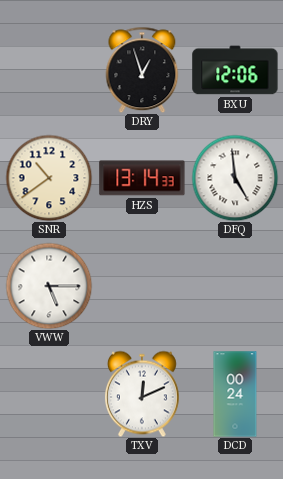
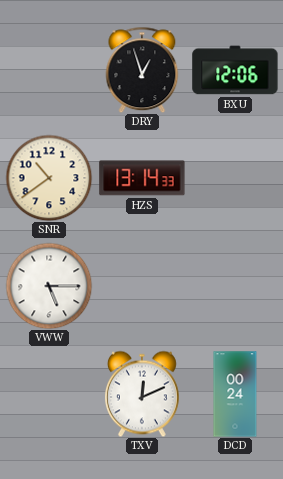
DFQ: 4:59 -> none (235, 178)
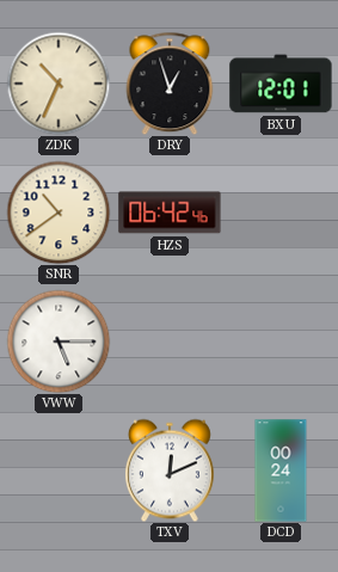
ZDK: none -> 10:34 (59, 84)
BXU: 12:06 -> 12:01 (281, 84)
HZS: 13:14 -> 06:42 (170, 213)
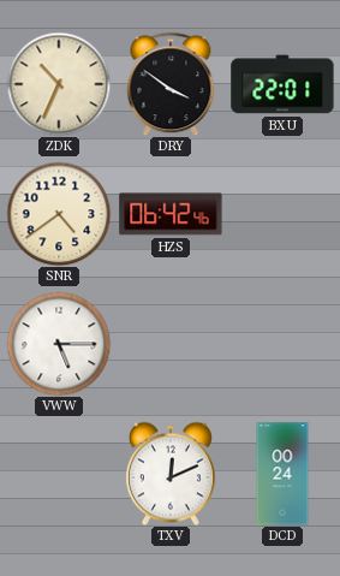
DRY: 12:57 -> 3:51 (171, 84)
BXU: 12:01 -> 22:01 (282, 84)
SNR: 10:39 -> 4:39 (59, 214)
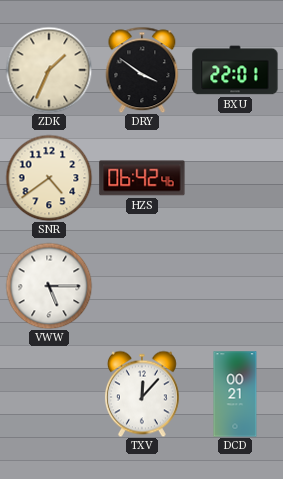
ZDK: 10:34 -> 1:34 (49, 70)
TXV: 12:11 -> 12:07 (142, 394)
DCD: 00:24 -> 00:21 (235, 394)
